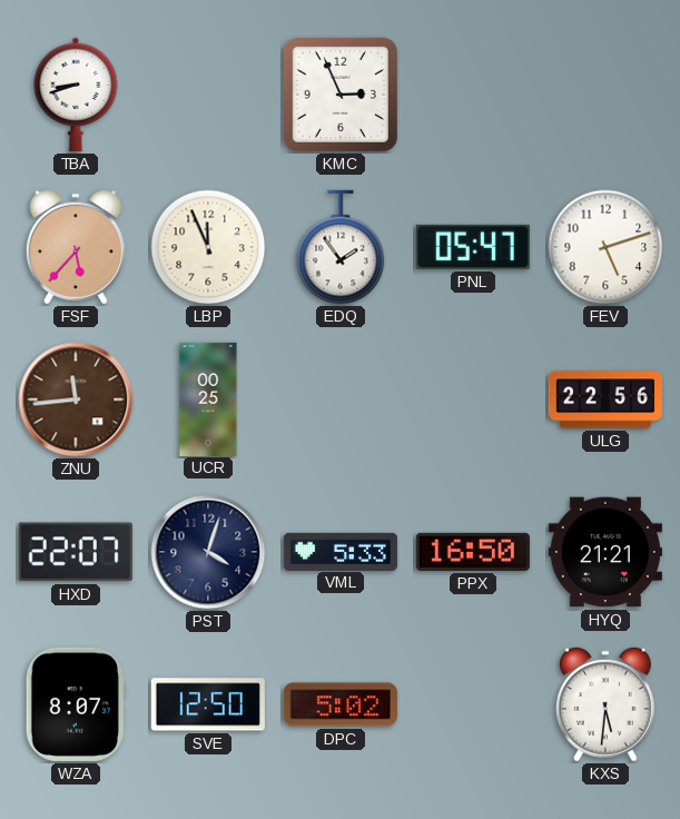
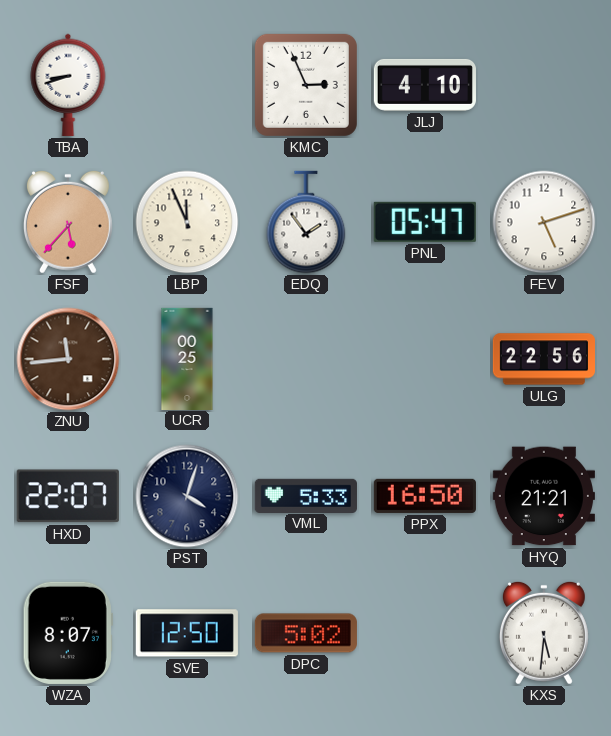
JLJ: none -> 4:10 (425, 85)
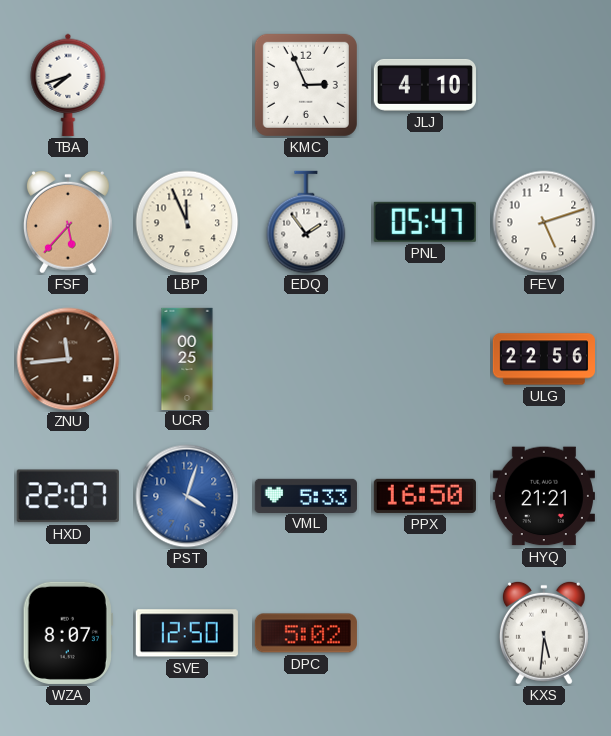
TBA: 8:42 -> 7:42 (68, 85)
PST dial: navy -> blue (187, 496)
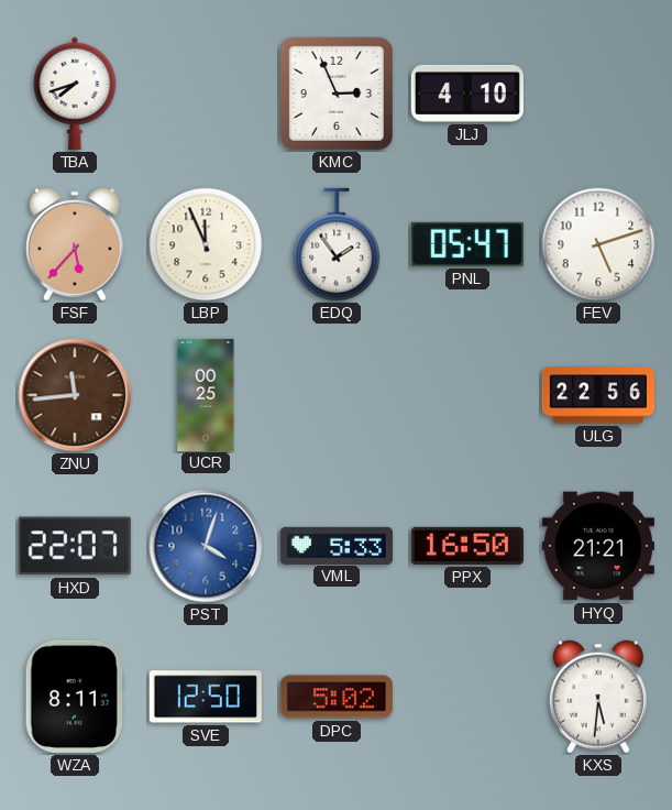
WZA: 8:07 -> 8:11 (75, 697)
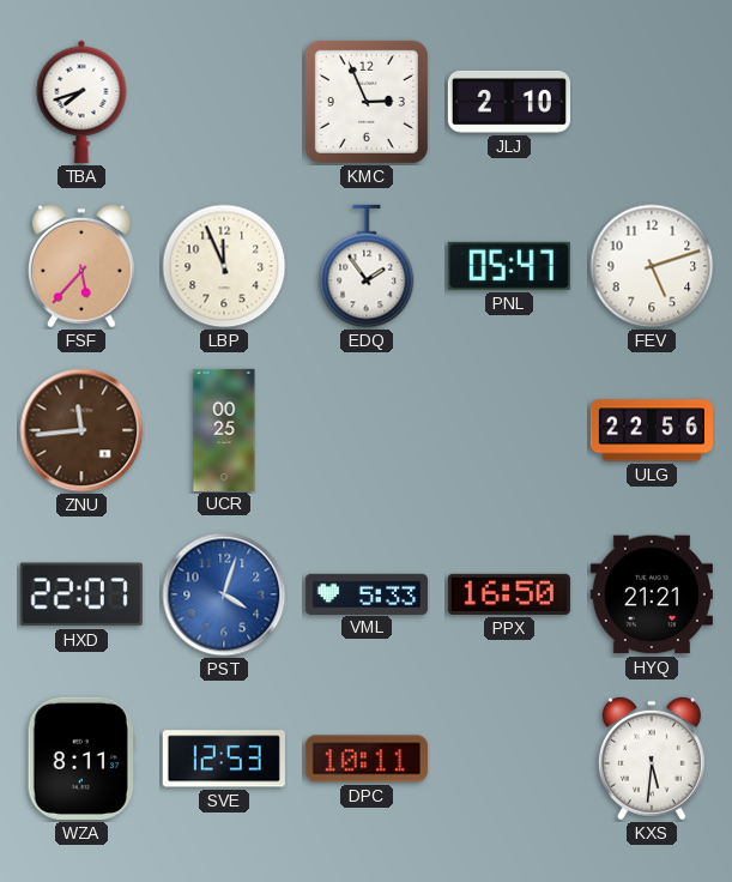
JLJ: 4:10 -> 2:10 (509, 102)
SVE: 12:50 -> 12:53 (224, 759)
DPC: 5:02 -> 10:11 (367, 759)
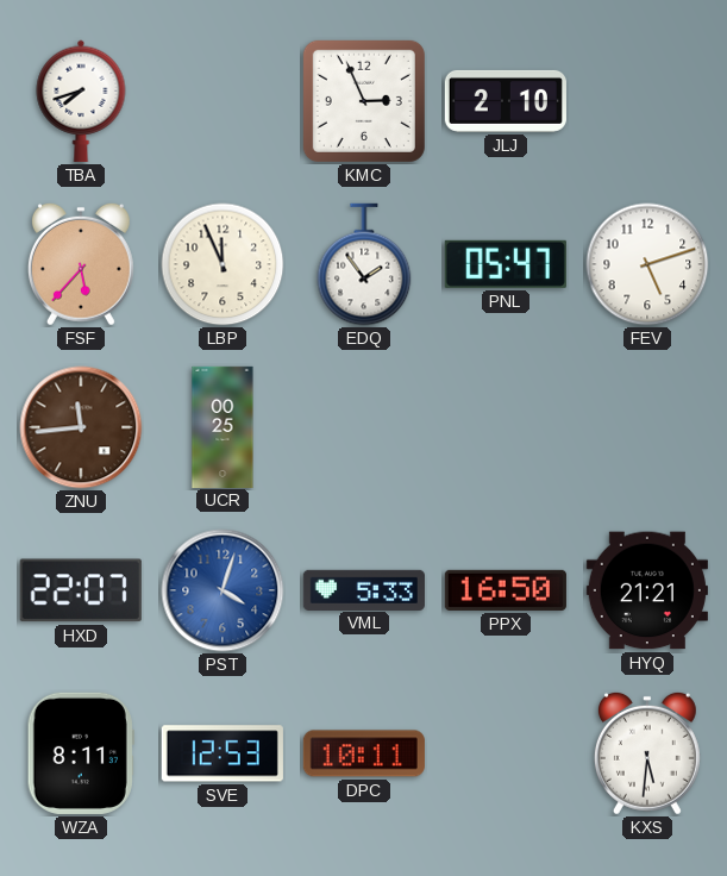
ULG: 22:56 -> none (651, 430)
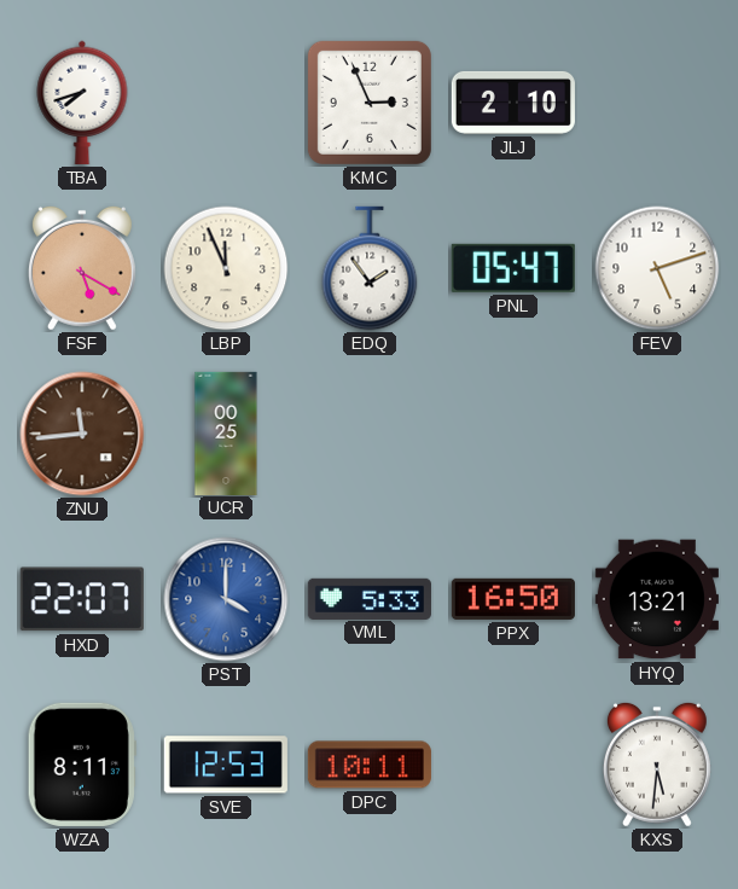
FSF: 5:37 -> 5:20 (82, 268)
PST: 4:03 -> 4:00 (226, 599)
HYQ: 21:21 -> 13:21 (657, 599)
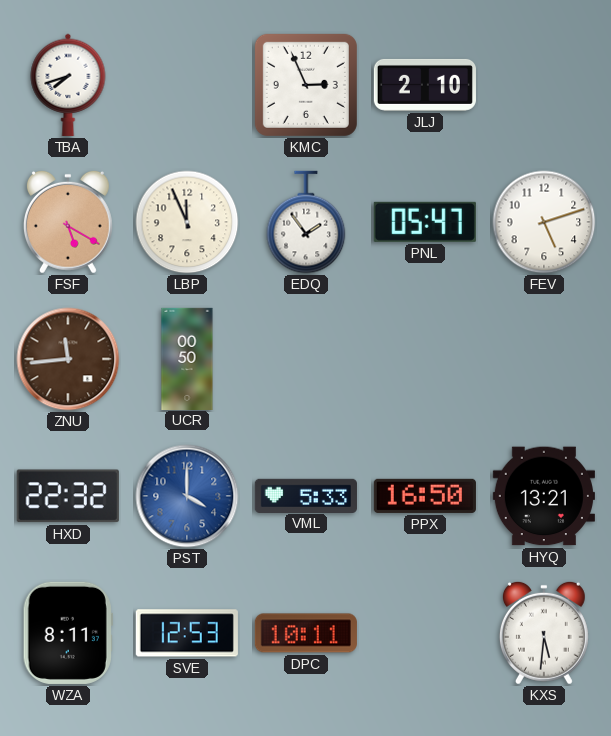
UCR: 00:25 -> 00:50 (187, 358)
HXD: 22:07 -> 22:32 (68, 496)
